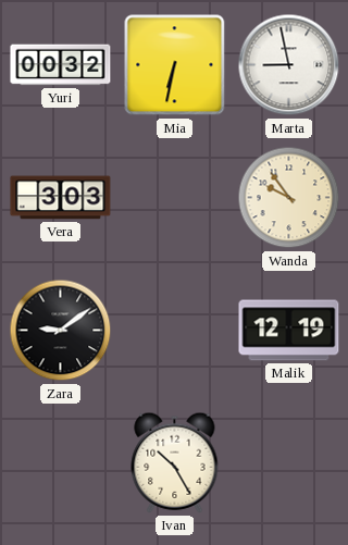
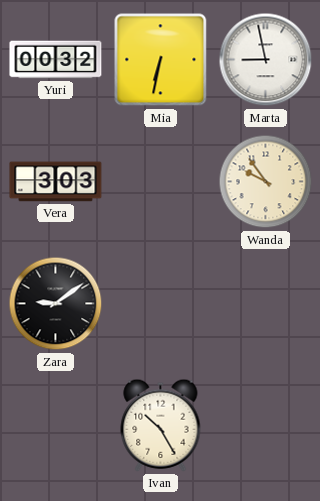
Malik: 12:19 -> none (289, 331)
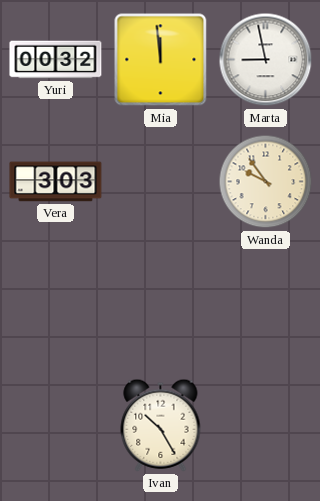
Mia: 6:32 -> 11:59 (161, 60)
Zara: 9:09 -> none (56, 304)
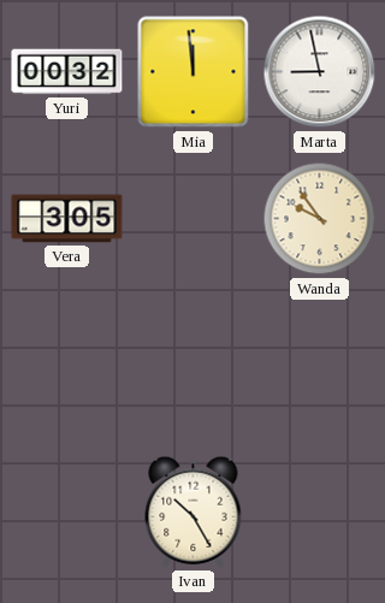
Vera: 3:03 -> 3:05 (67, 219)
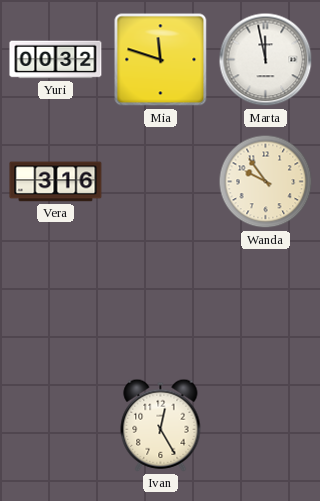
Mia: 11:59 -> 11:48 (161, 60)
Marta: 8:58 -> 11:58 (266, 60)
Vera: 3:05 -> 3:16 (56, 182)
Ivan: 10:25 -> 12:25 (161, 425)
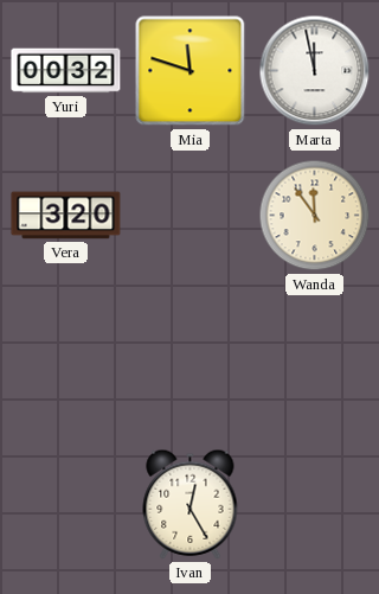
Vera: 3:16 -> 3:20 (66, 216)
Wanda: 9:54 -> 11:54 (315, 216)
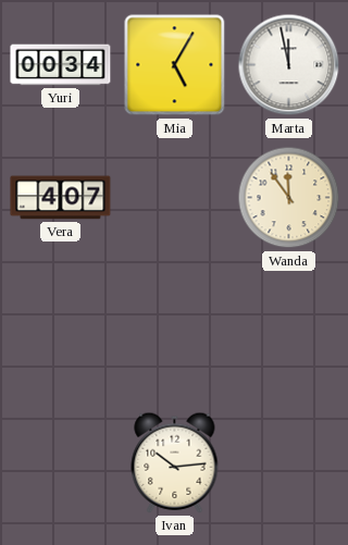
Yuri: 00:32 -> 00:34 (61, 65)
Mia: 11:48 -> 5:05 (175, 65)
Vera: 3:20 -> 4:07 (61, 198)
Ivan: 12:25 -> 10:14 (175, 462)
